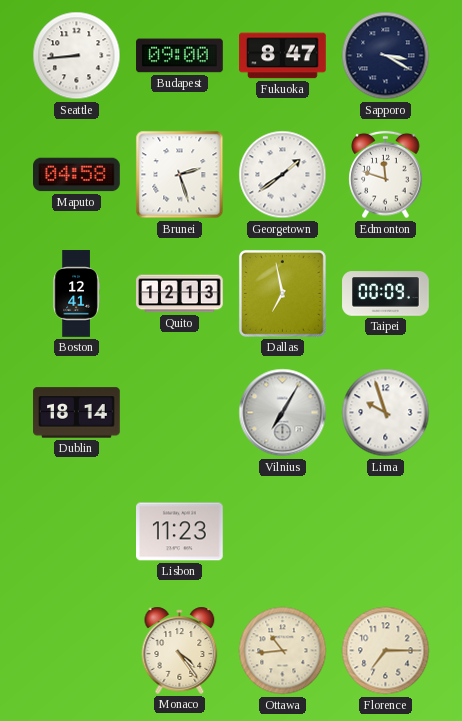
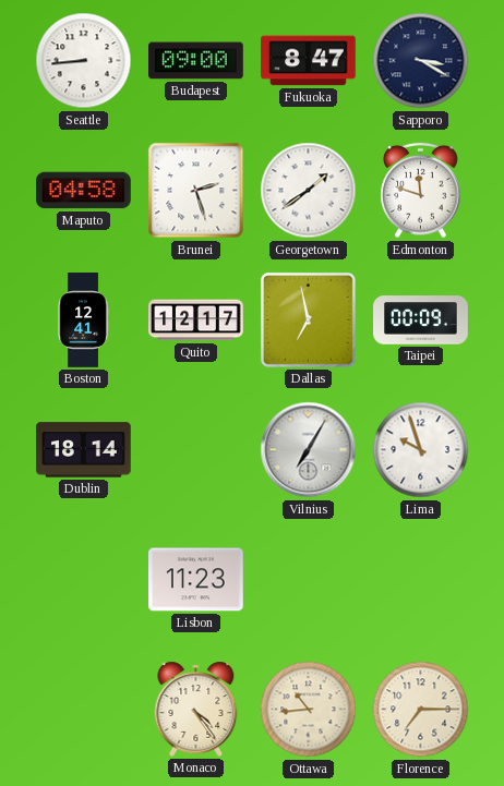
Quito: 12:13 -> 12:17 (196, 321)
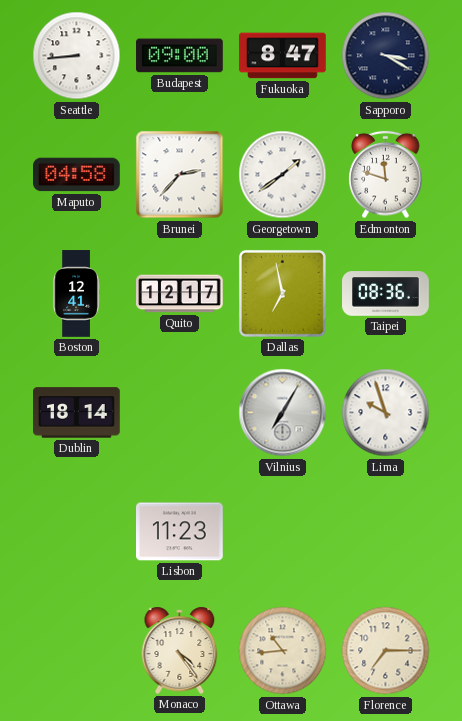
Brunei: 2:27 -> 2:37 (180, 175)
Taipei: 00:09 -> 08:36 (386, 294)
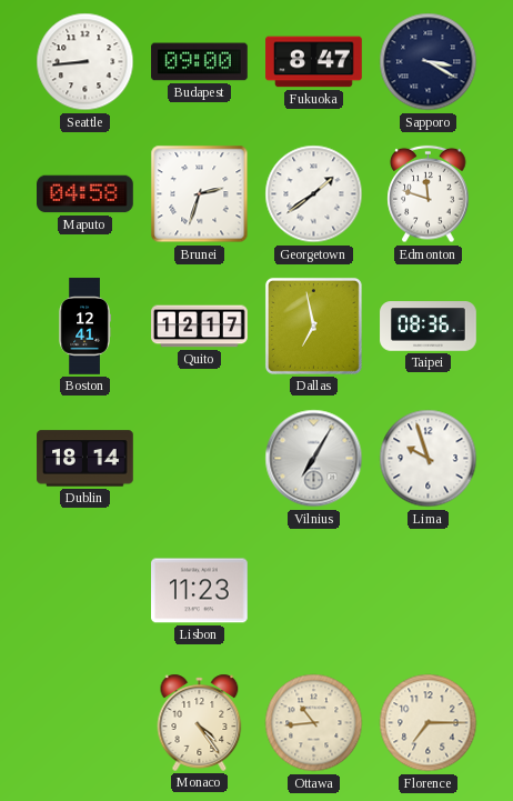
Brunei: 2:37 -> 2:33 (200, 194)
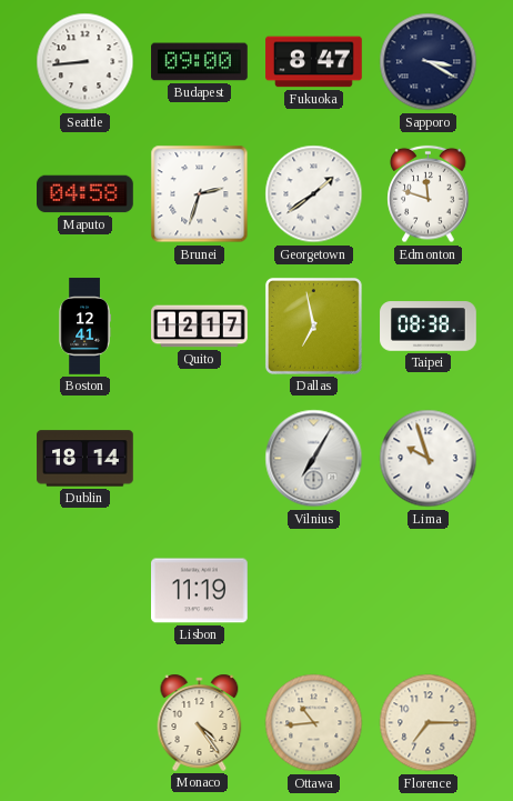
Taipei: 08:36 -> 08:38 (429, 327)
Lisbon: 11:23 -> 11:19 (200, 591)
